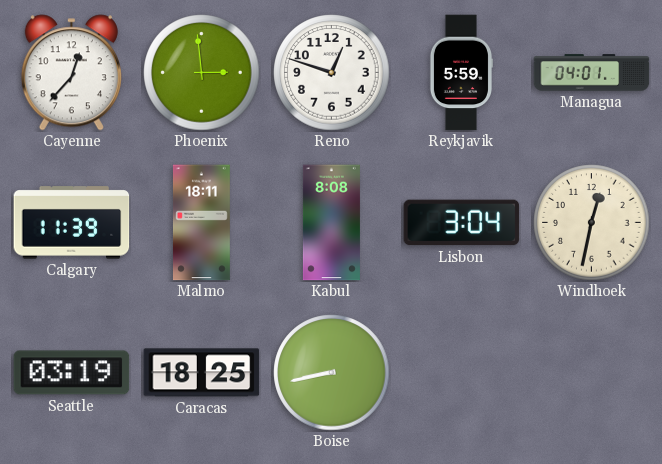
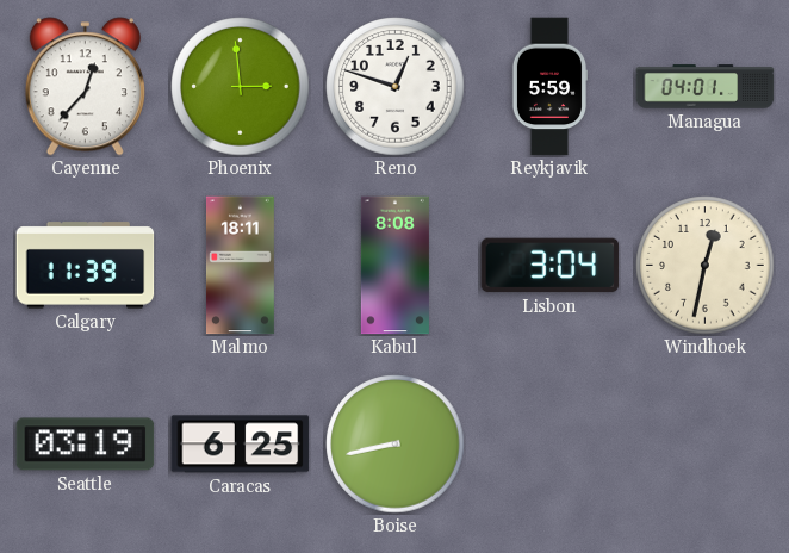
Caracas: 18:25 -> 6:25 (241, 445)
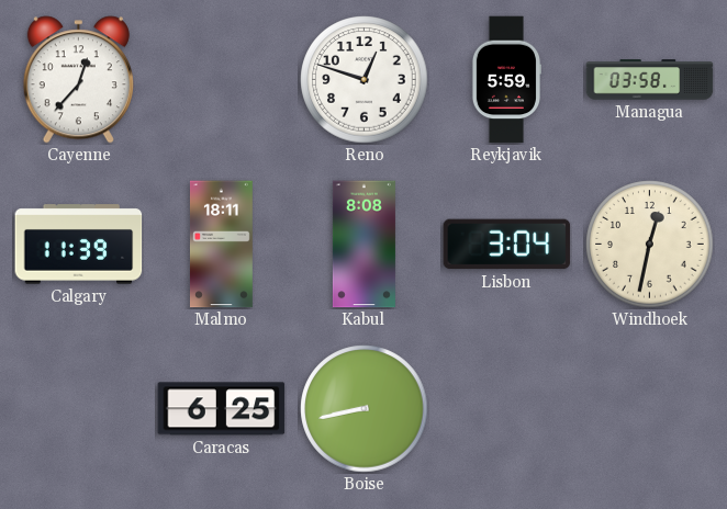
Phoenix: 2:59 -> none (241, 87)
Managua: 04:01 -> 03:58 (650, 80)
Seattle: 03:19 -> none (86, 445)
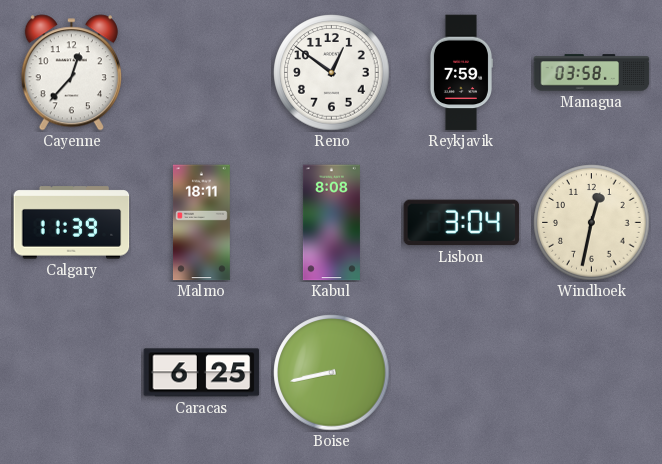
Reno: 12:48 -> 12:51 (332, 73)
Reykjavik: 5:59 -> 7:59 (460, 73)
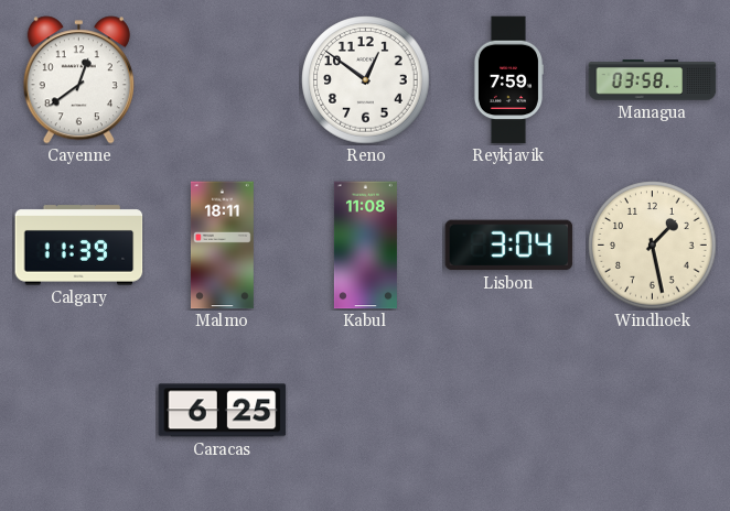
Cayenne: 12:37 -> 12:39 (78, 80)
Kabul: 8:08 -> 11:08 (365, 246)
Windhoek: 12:32 -> 1:28 (653, 246)
Boise: 8:43 -> none (332, 373)
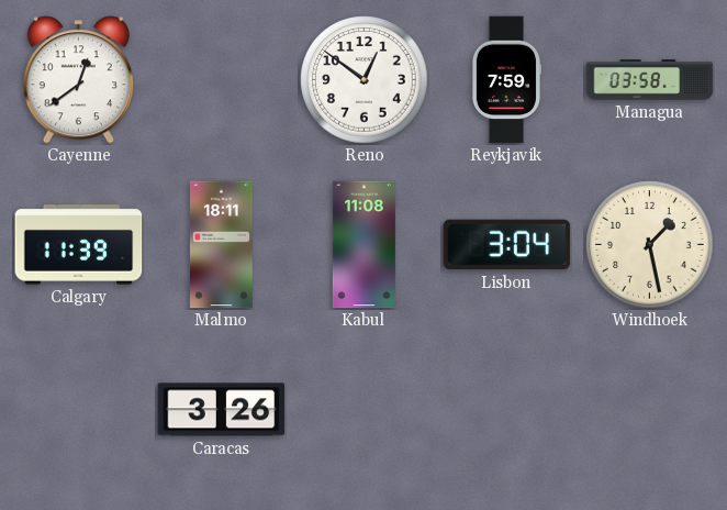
Caracas: 6:25 -> 3:26 (222, 410)
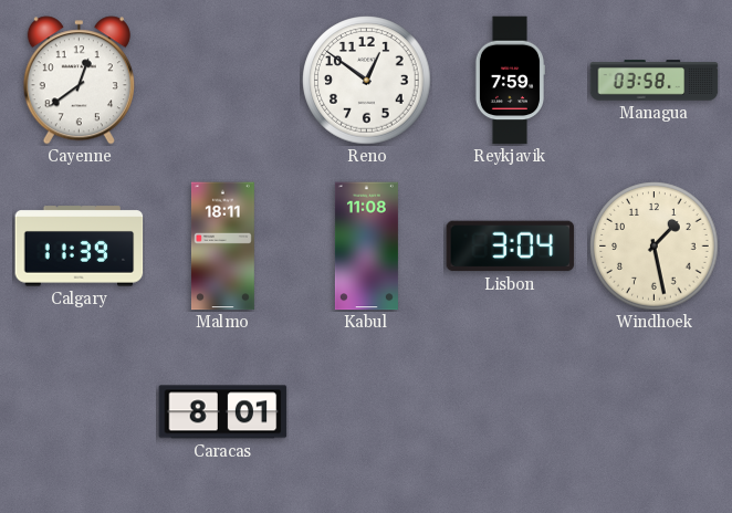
Caracas: 3:26 -> 8:01 (223, 412)
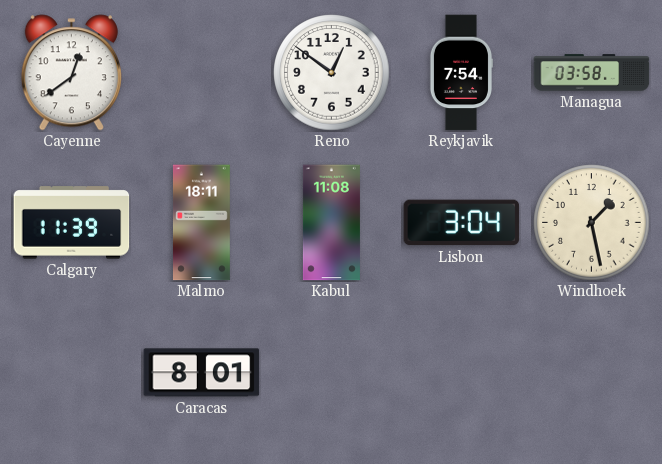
Reykjavik: 7:59 -> 7:54 (460, 73)
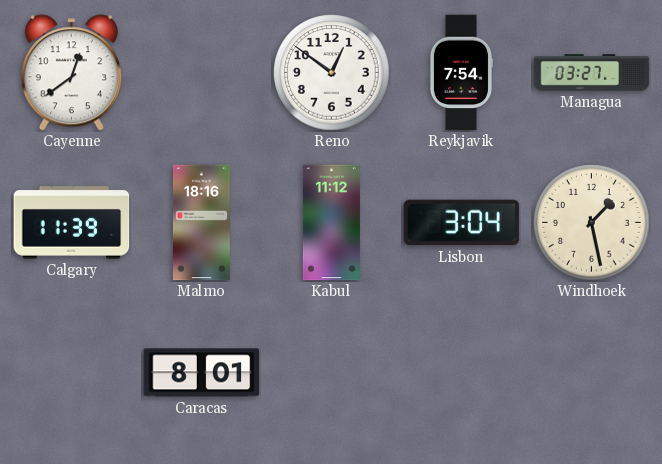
Managua: 03:58 -> 03:27 (592, 73)
Malmo: 18:11 -> 18:16 (201, 223)
Kabul: 11:08 -> 11:12 (331, 223)
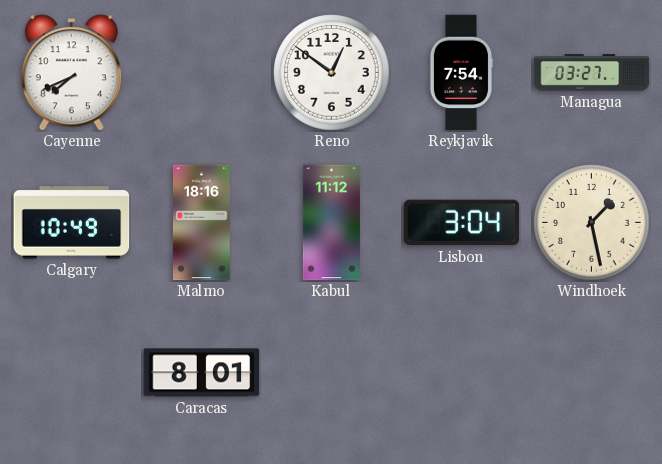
Cayenne: 12:39 -> 7:41 (71, 73)
Calgary: 11:39 -> 10:49 (72, 223)
